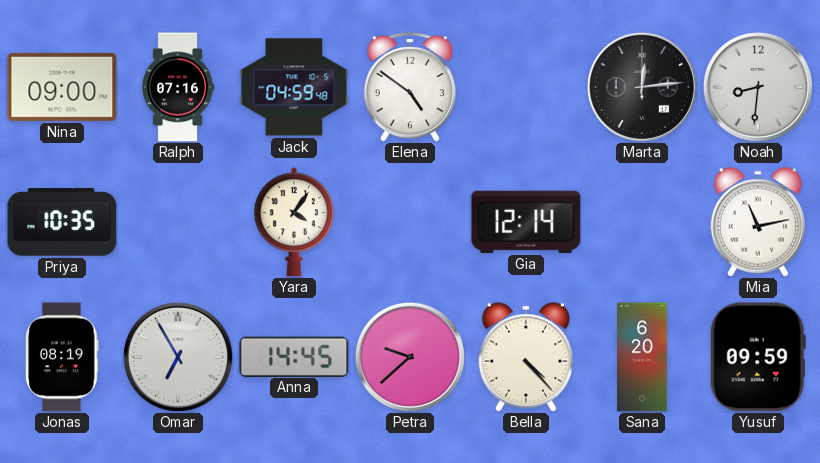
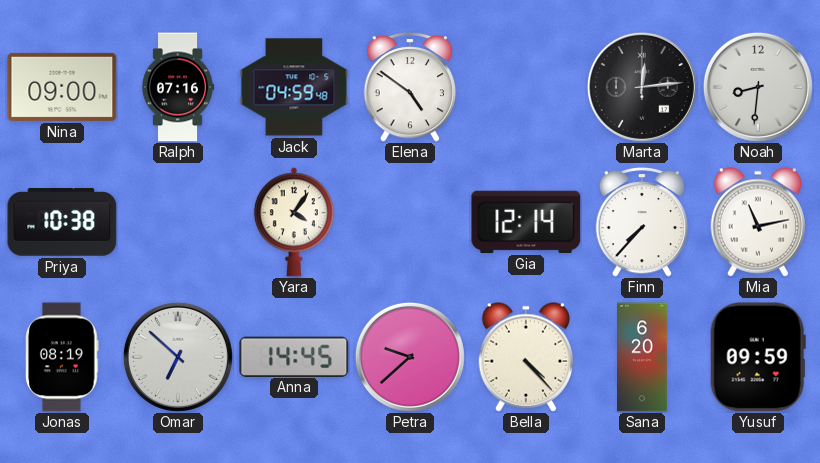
Priya: 10:35 -> 10:38 (62, 222)
Finn: none -> 7:37 (642, 222)
Omar: 6:55 -> 6:52 (178, 357)
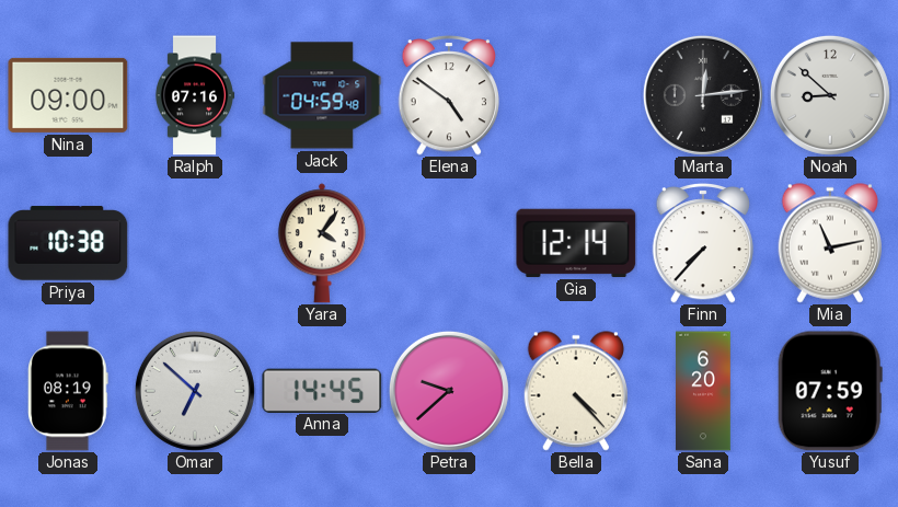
Noah: 8:31 -> 8:52 (830, 95)
Yusuf: 09:59 -> 07:59 (830, 391)
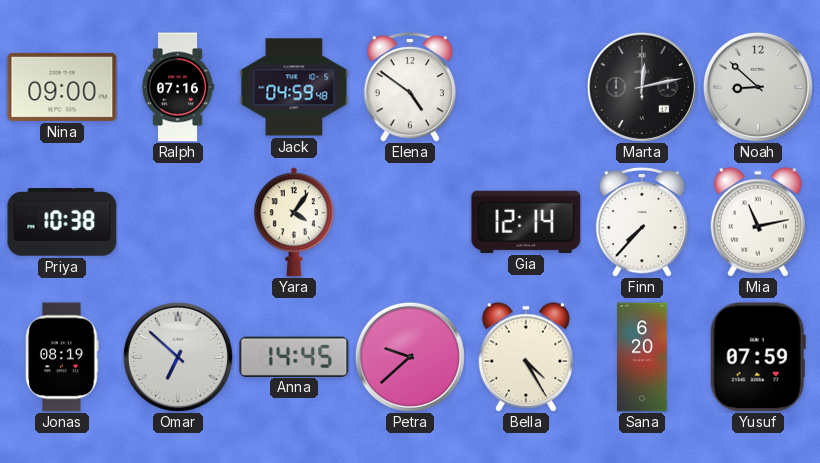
Marta: 12:14 -> 12:13 (642, 87)
Bella: 4:23 -> 4:25 (525, 357)
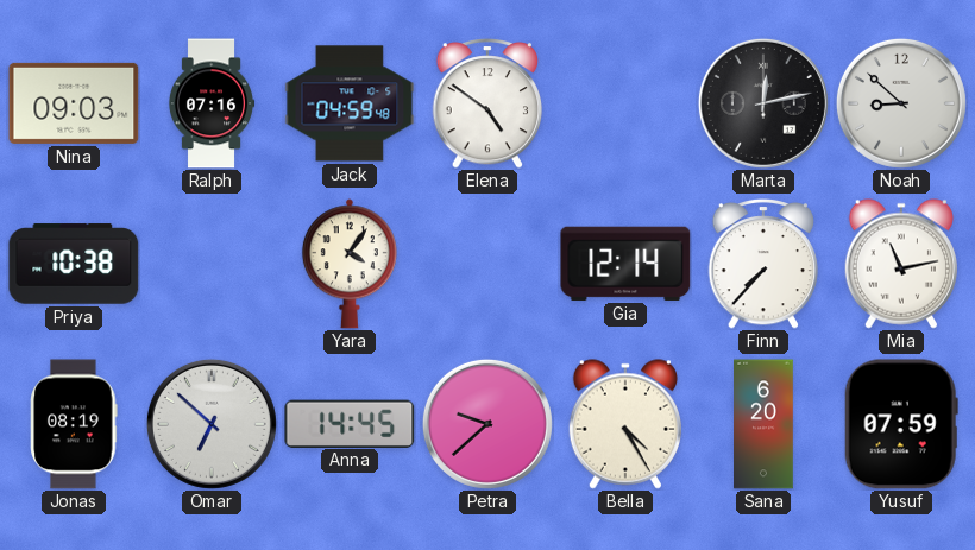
Nina: 09:00 -> 09:03 (74, 103)
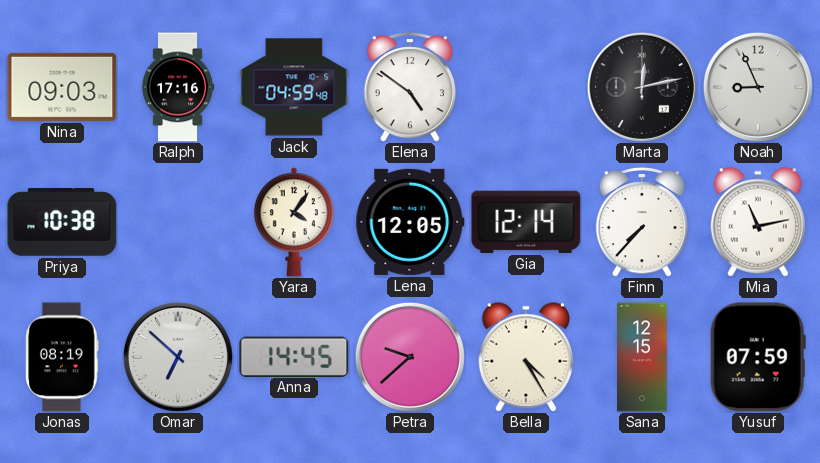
Ralph: 07:16 -> 17:16 (178, 87)
Noah: 8:52 -> 8:56 (758, 87)
Lena: none -> 12:05 (410, 222)
Sana: 6:20 -> 12:15 (642, 357)
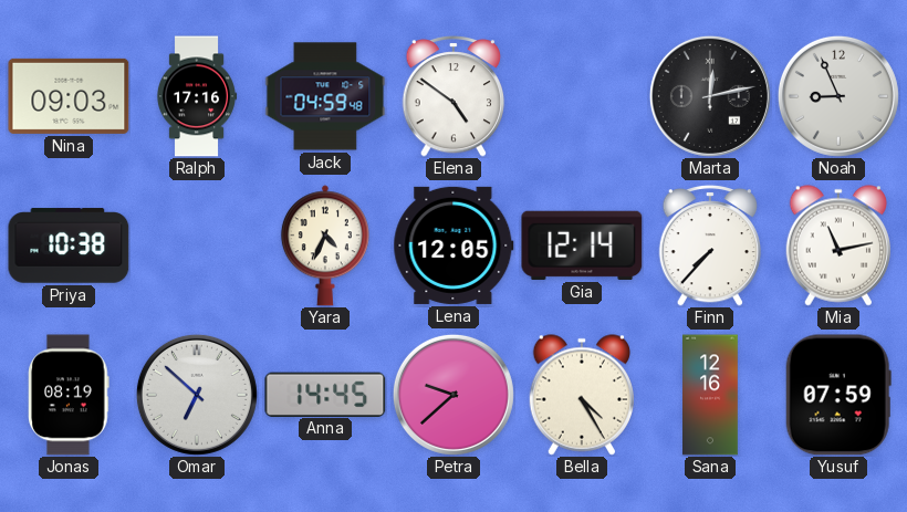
Yara: 4:06 -> 4:34 (325, 245)
Sana: 12:15 -> 12:16 (710, 395)
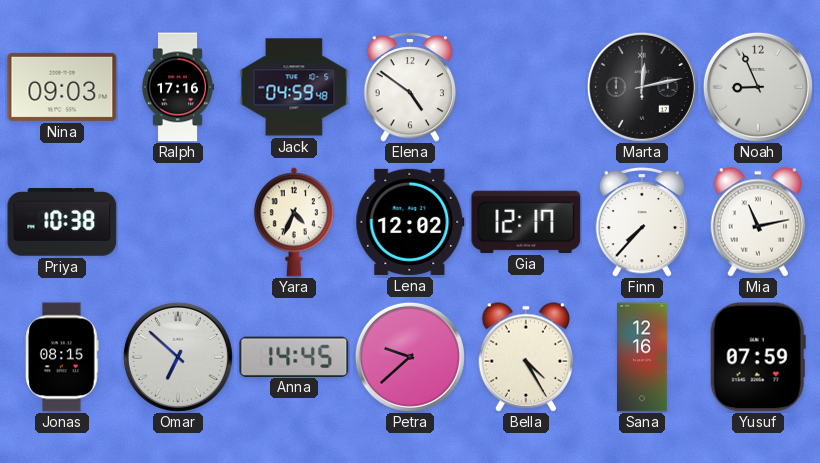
Lena: 12:05 -> 12:02 (410, 222)
Gia: 12:14 -> 12:17 (526, 222)
Jonas: 08:19 -> 08:15 (62, 357)
